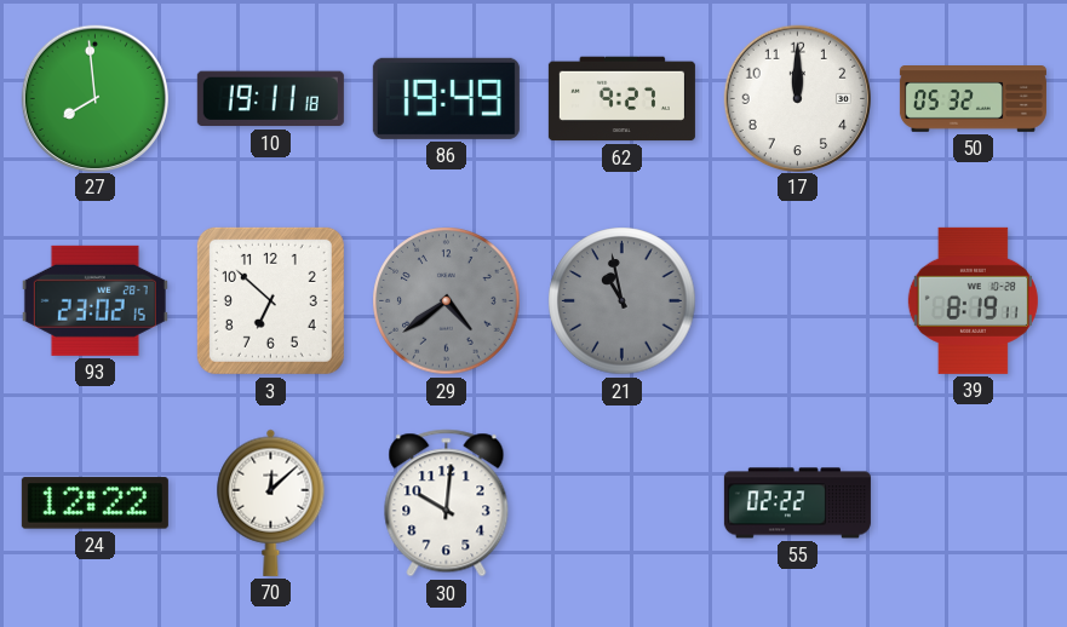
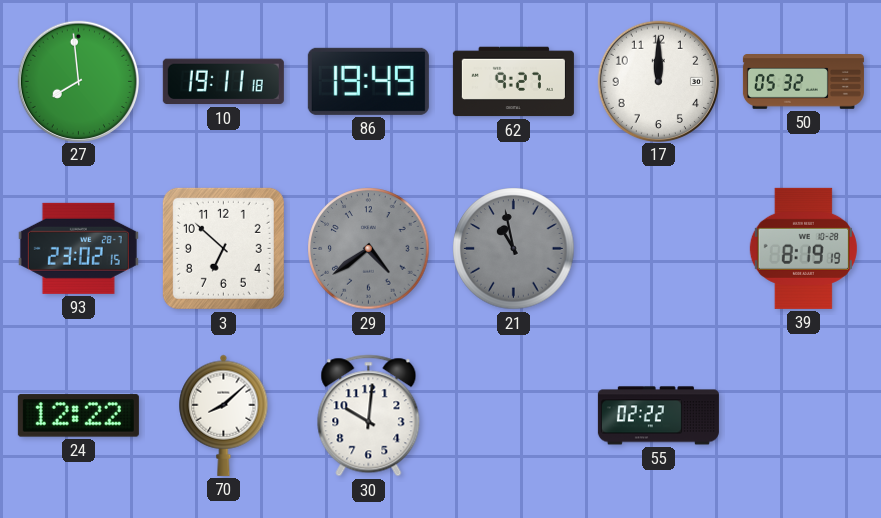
39: 8:19:11 -> 8:19:19 (803, 248)
70: 12:08 -> 8:08 (224, 415)
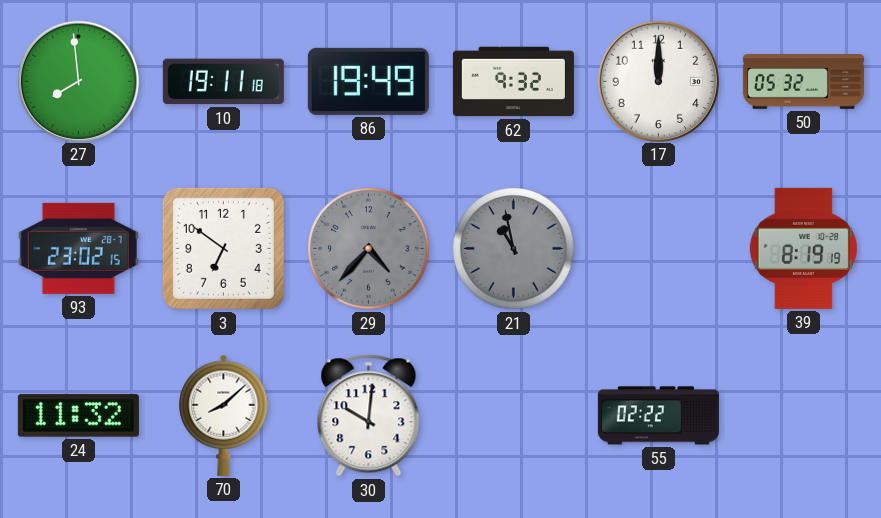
62: 9:27 -> 9:32 (513, 82)
3: 6:52 -> 6:51 (223, 248)
29: 4:39 -> 4:37 (369, 249)
24: 12:22 -> 11:32 (78, 416)
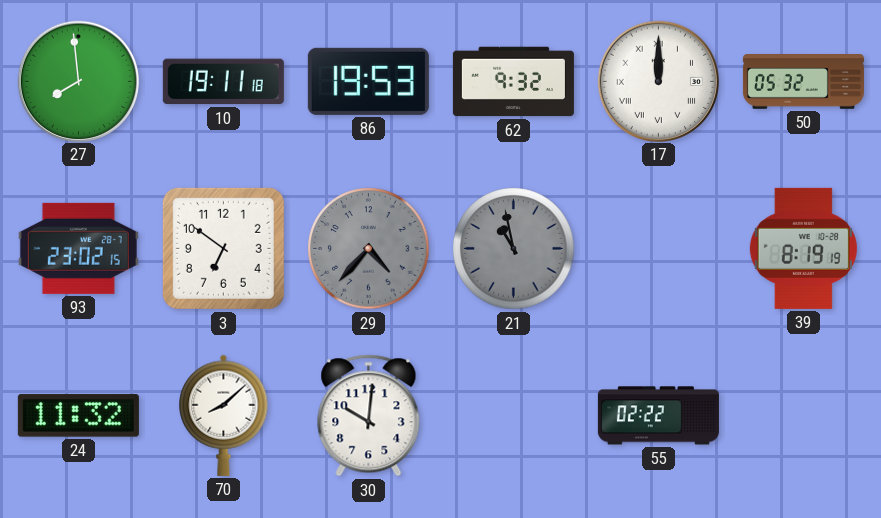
86: 19:49 -> 19:53 (368, 81)
17 numerals: Arabic -> Roman (658, 81)
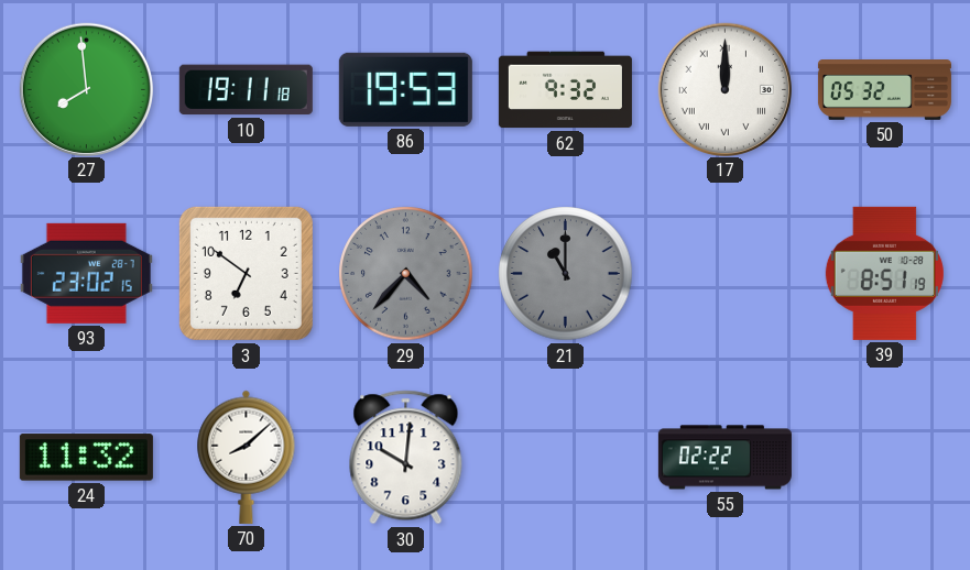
21: 10:58 -> 11:00 (566, 274)
39: 8:19 -> 8:51 (884, 273)
